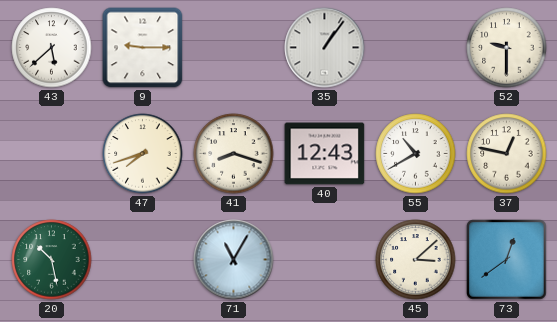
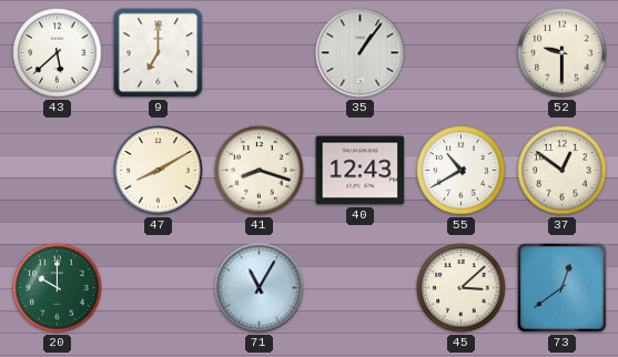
9: 9:15 -> 7:00 (159, 53)
47: 7:42 -> 8:10 (159, 171)
37: 12:47 -> 12:51 (563, 171)
20: 10:28 -> 10:00 (58, 288)
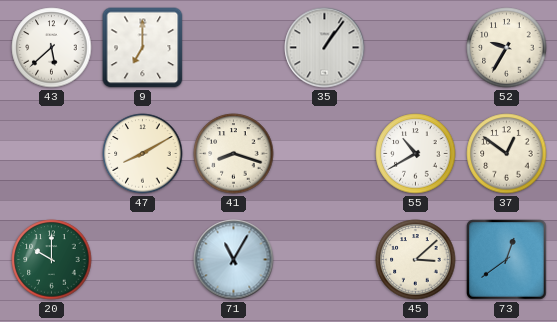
52: 9:30 -> 9:35 (507, 48)
40: 12:43 -> none (361, 171)
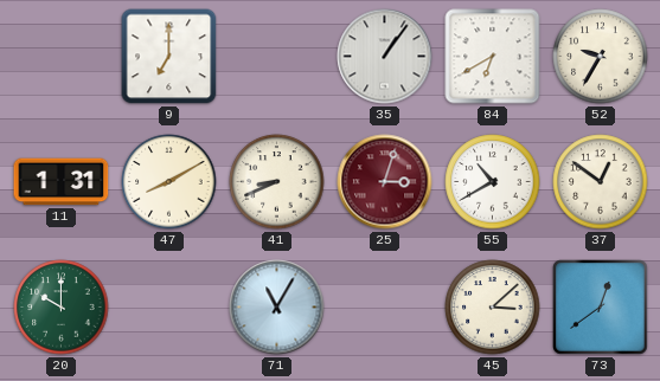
43: 5:38 -> none (52, 48)
84: none -> 6:40 (493, 57)
11: none -> 1:31 (62, 182)
41: 8:18 -> 8:41 (277, 182)
25: none -> 3:03 (385, 182)
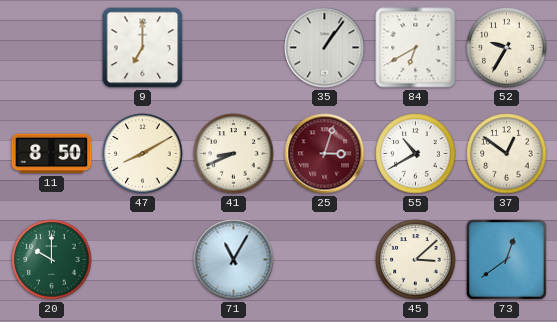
11: 1:31 -> 8:50 (52, 154)
